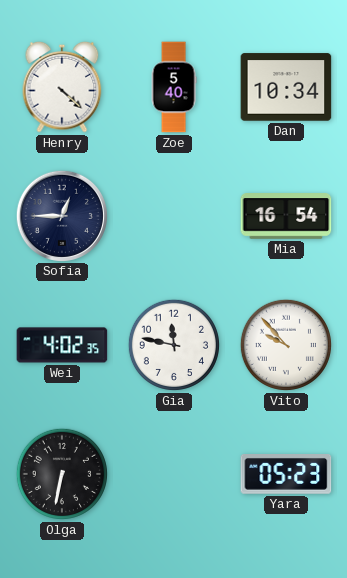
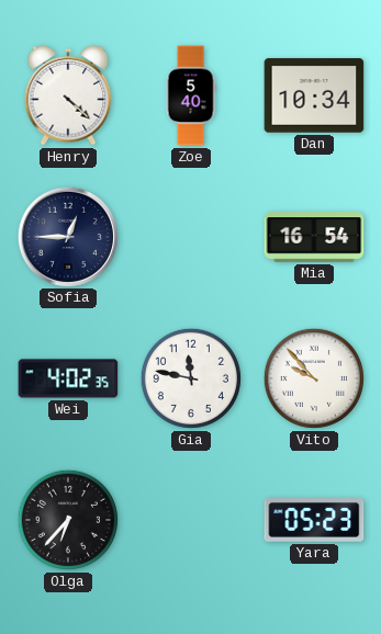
Olga: 6:32 -> 6:37 (68, 520)
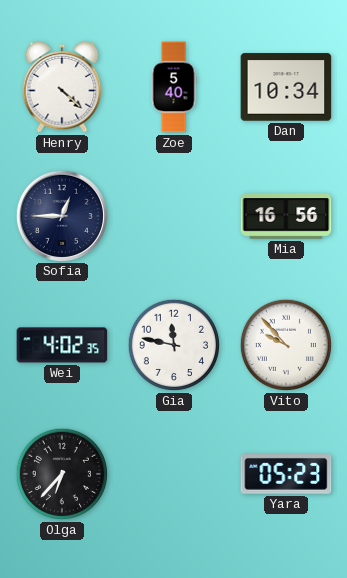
Mia: 16:54 -> 16:56 (286, 217)
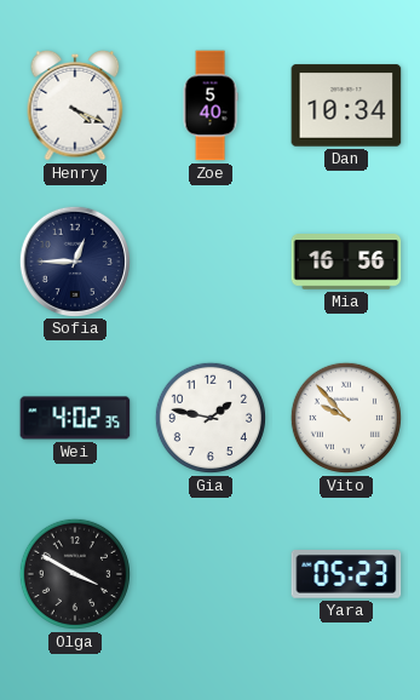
Henry: 4:22 -> 4:19 (75, 105)
Gia: 11:47 -> 1:47 (211, 418)
Olga: 6:37 -> 3:50 (75, 574)
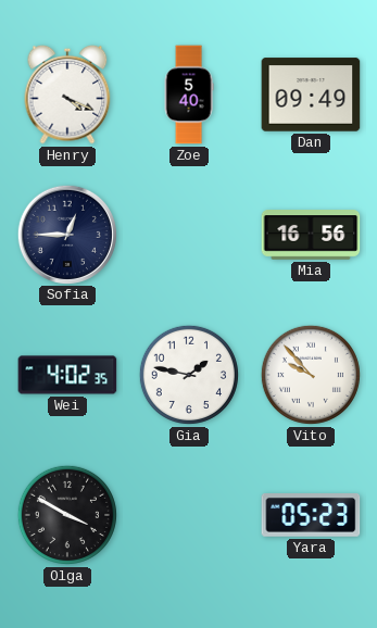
Dan: 10:34 -> 09:49 (311, 95)
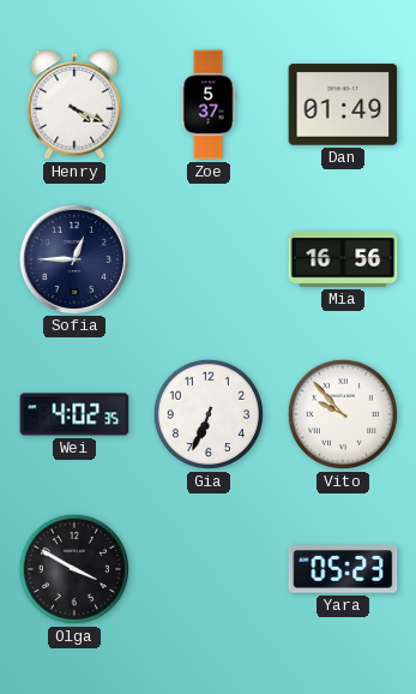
Zoe: 5:40 -> 5:37 (209, 104)
Dan: 09:49 -> 01:49 (343, 104)
Gia: 1:47 -> 6:34 (209, 414)
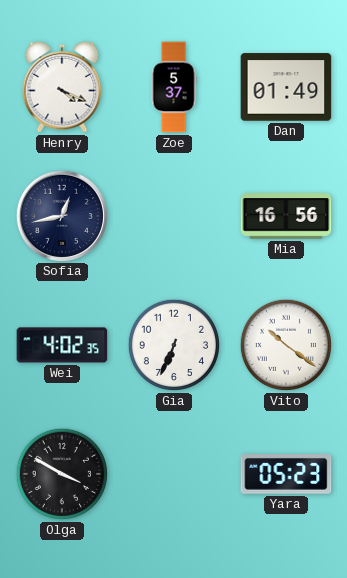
Sofia: 12:45 -> 12:43 (61, 215)
Vito: 9:53 -> 10:21 (286, 345)
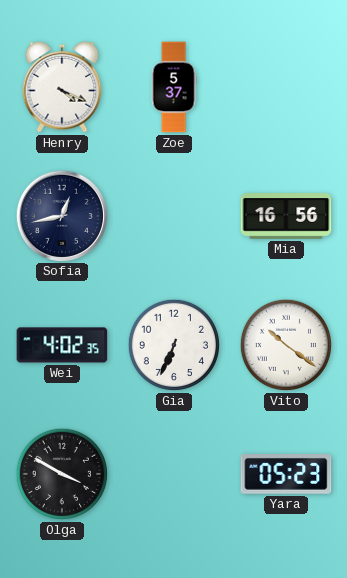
Dan: 01:49 -> none (286, 87)
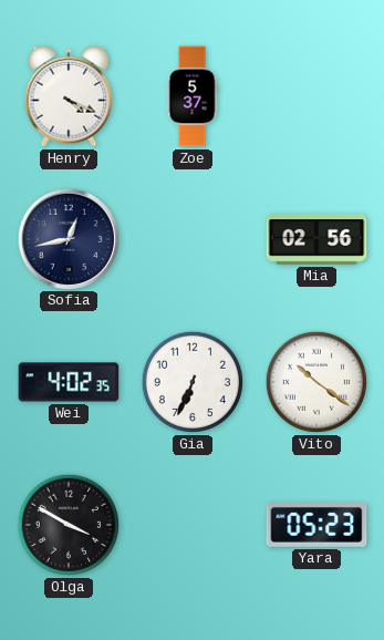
Mia: 16:56 -> 02:56 (316, 240)
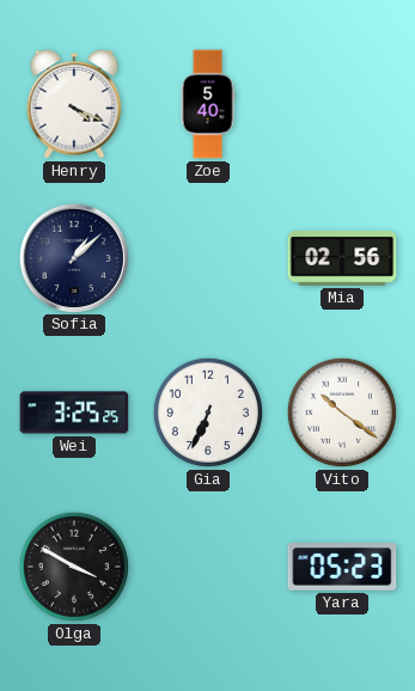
Zoe: 5:37 -> 5:40 (208, 104)
Sofia: 12:43 -> 1:08 (73, 257)
Wei: 4:02 -> 3:25 (74, 412)
